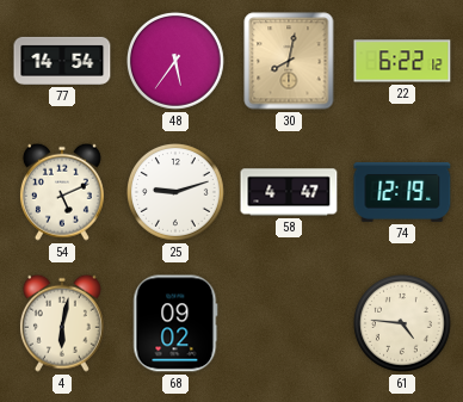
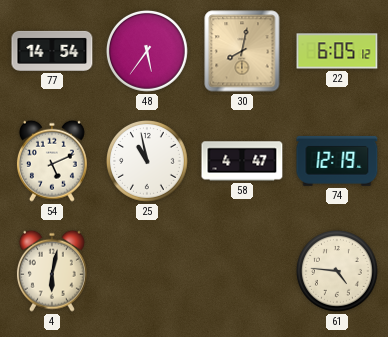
22: 6:22 -> 6:05 (337, 51)
25: 9:12 -> 10:58 (147, 161)
68: 09:02 -> none (175, 323)
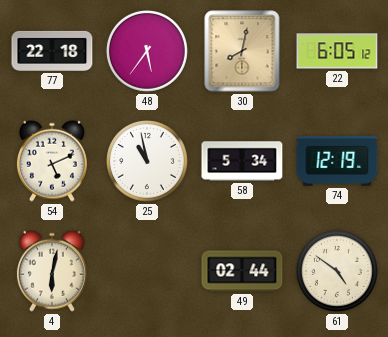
77: 14:54 -> 22:18 (52, 51)
58: 4:47 -> 5:34 (242, 161)
49: none -> 02:44 (242, 271)
61: 4:46 -> 4:51 (337, 271)
